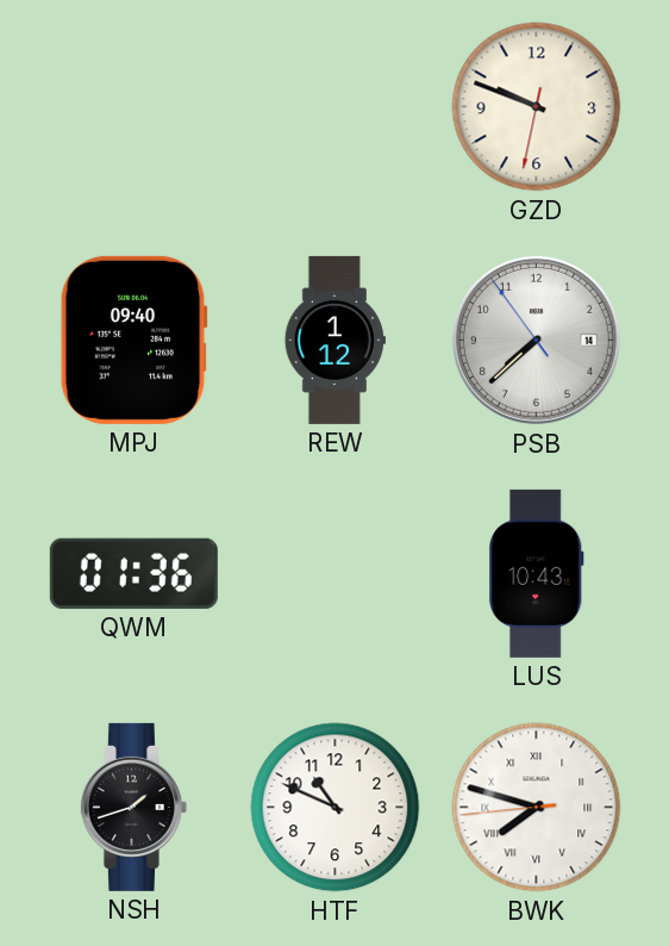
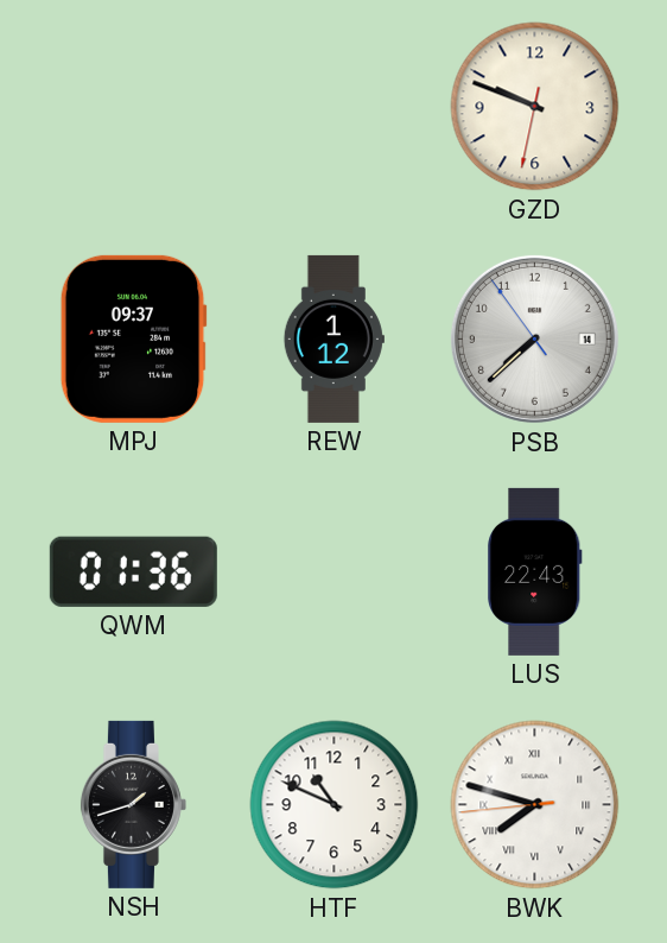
MPJ: 09:40 -> 09:37 (133, 338)
LUS: 10:43 -> 22:43 (535, 571)
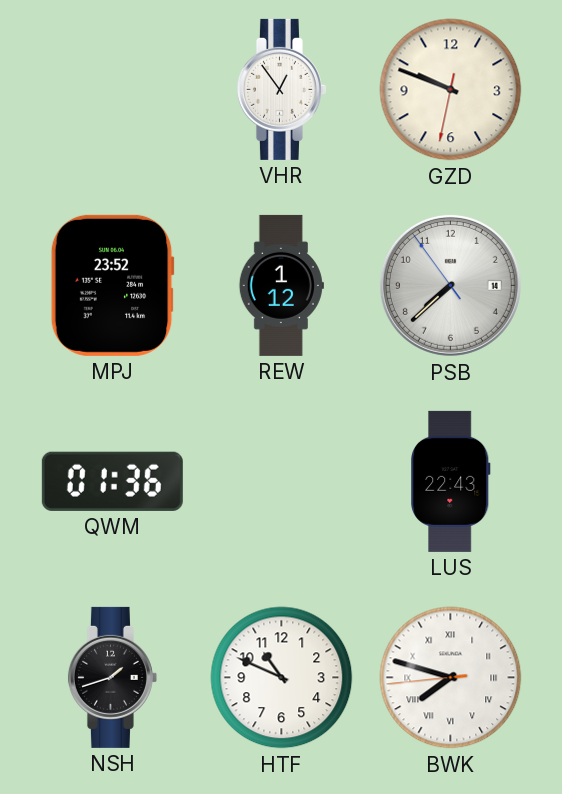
VHR: none -> 12:54 (281, 89)
MPJ: 09:37 -> 23:52 (112, 285)
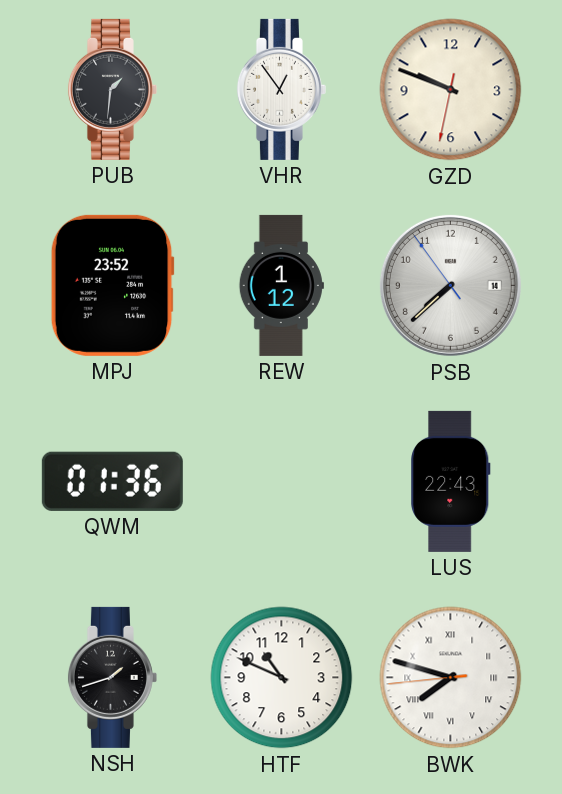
PUB: none -> 1:31 (112, 89)
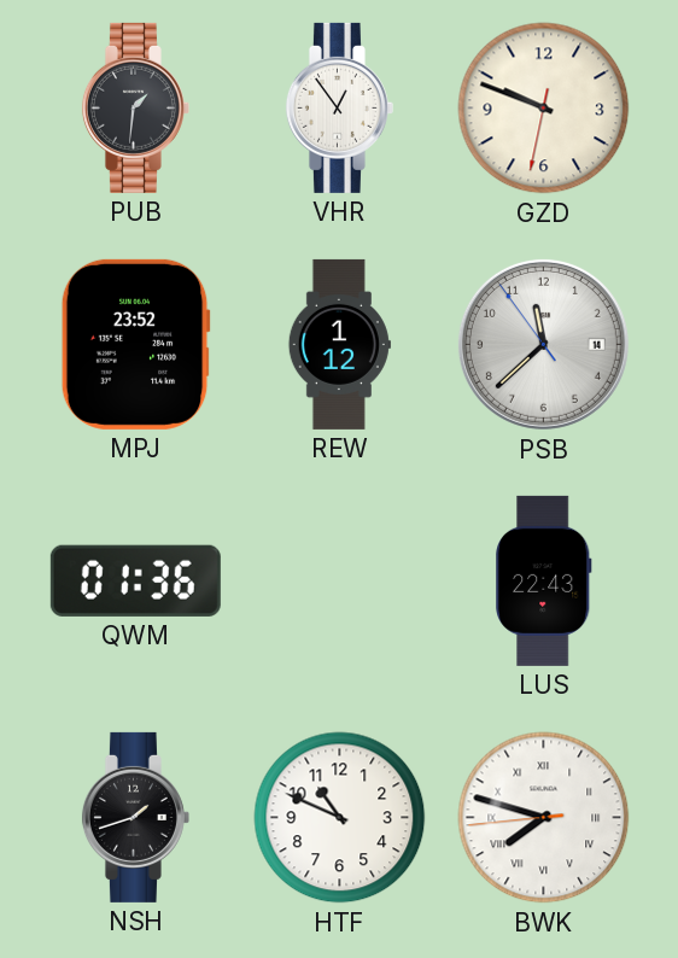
PSB: 7:37 -> 11:37 (543, 344)
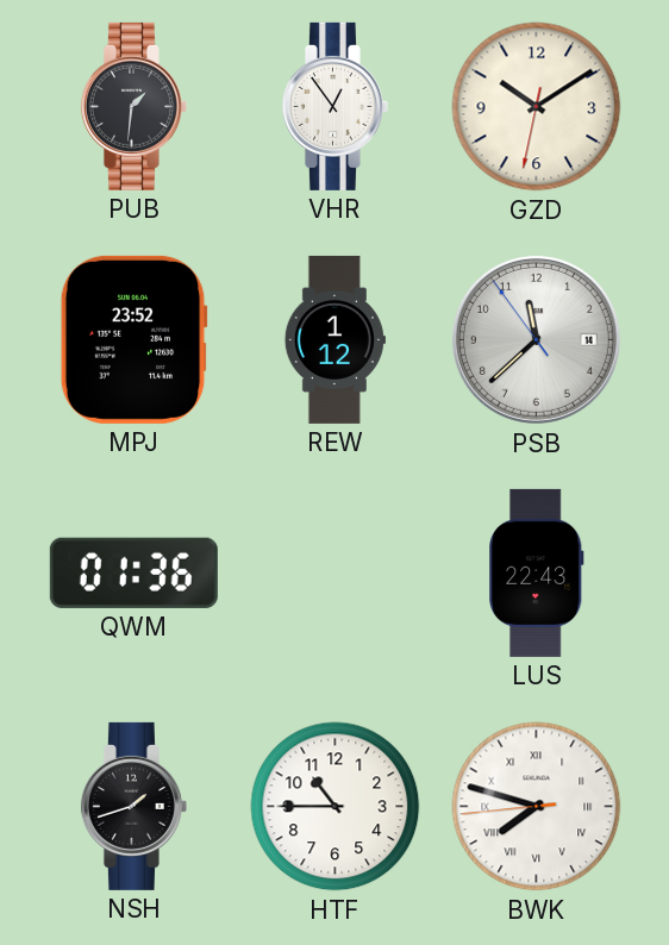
GZD: 9:48 -> 10:09 (537, 107)
HTF: 10:49 -> 10:45 (336, 807)
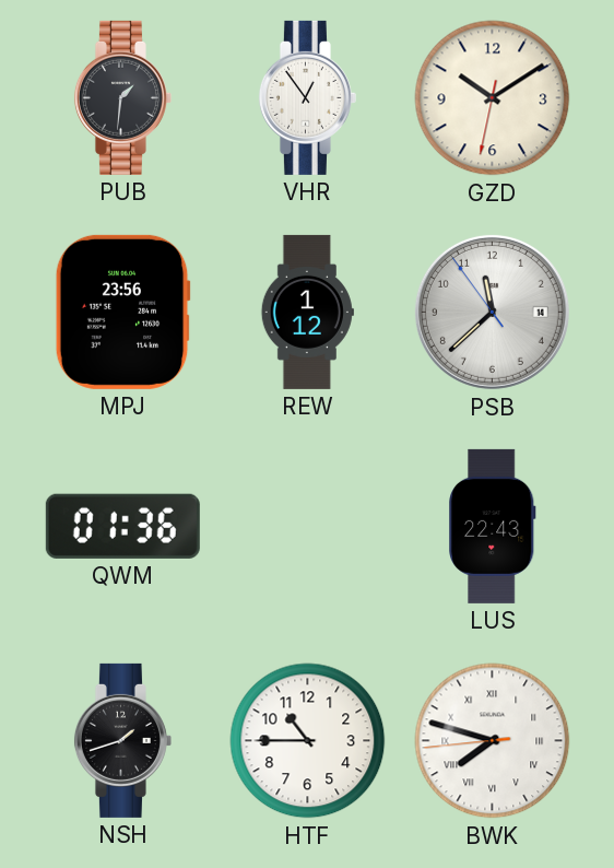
MPJ: 23:52 -> 23:56 (122, 312)
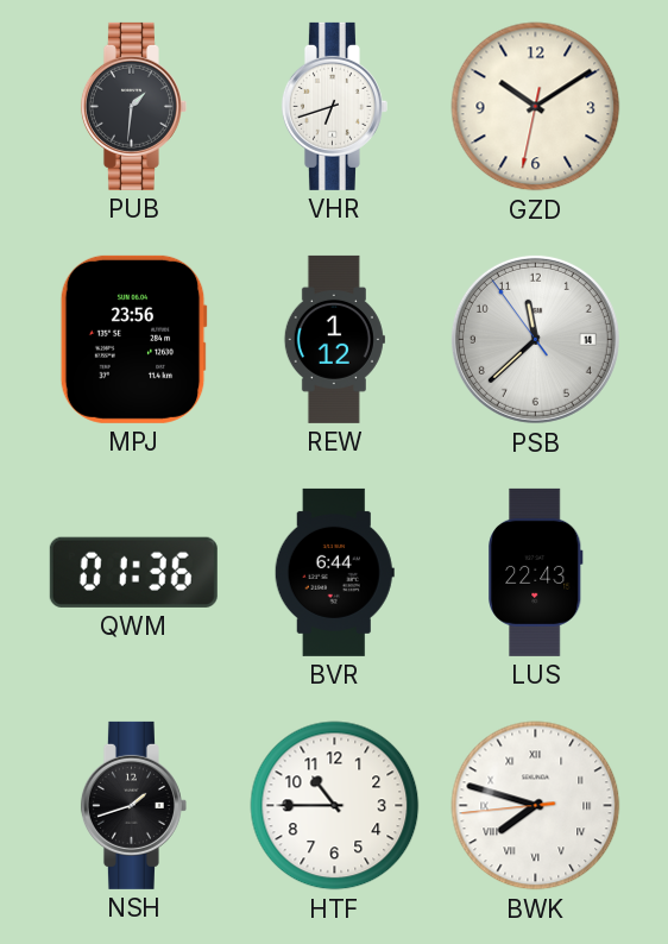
VHR: 12:54 -> 6:42 (334, 106)
BVR: none -> 6:44 (334, 572)
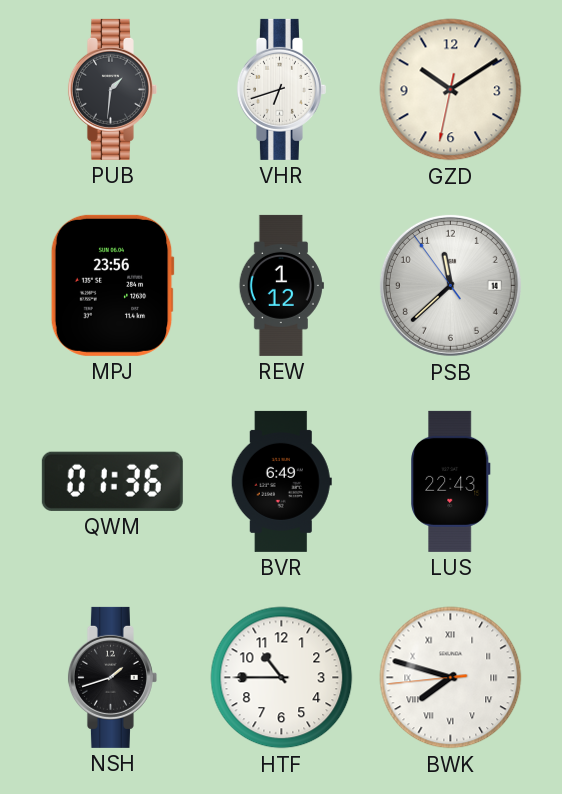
BVR: 6:44 -> 6:49 (281, 481)
